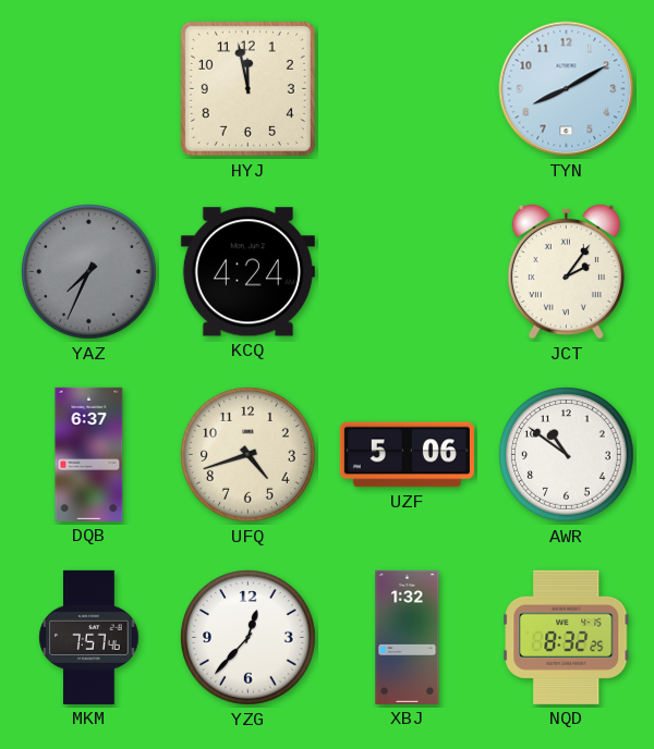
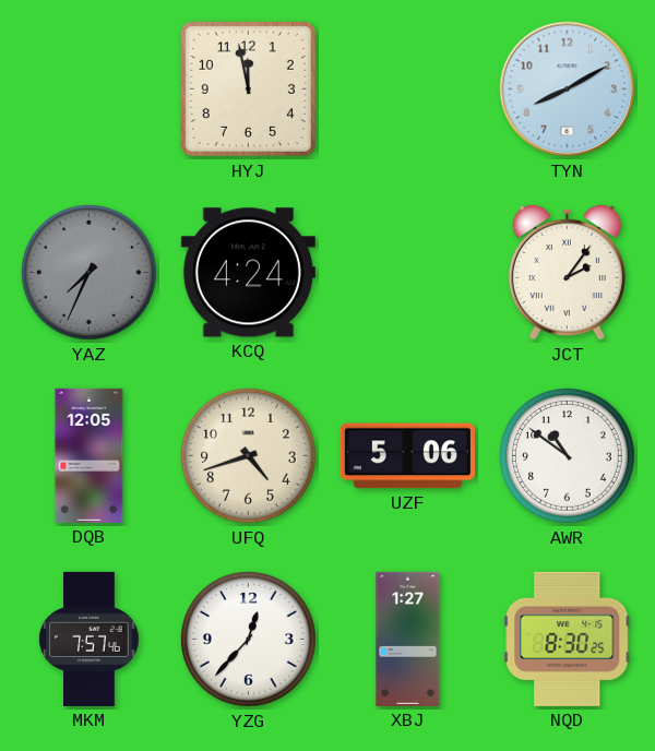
DQB: 6:37 -> 12:05 (90, 455)
XBJ: 1:32 -> 1:27 (408, 639)
NQD: 8:32 -> 8:30 (568, 639)
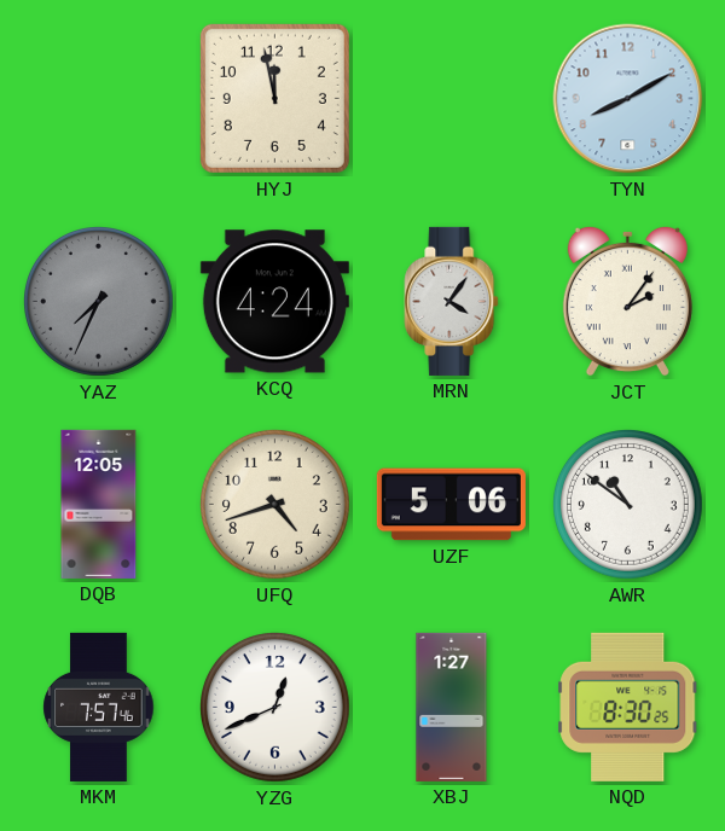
MRN: none -> 4:06 (452, 301)
YZG: 12:37 -> 12:41 (275, 708)
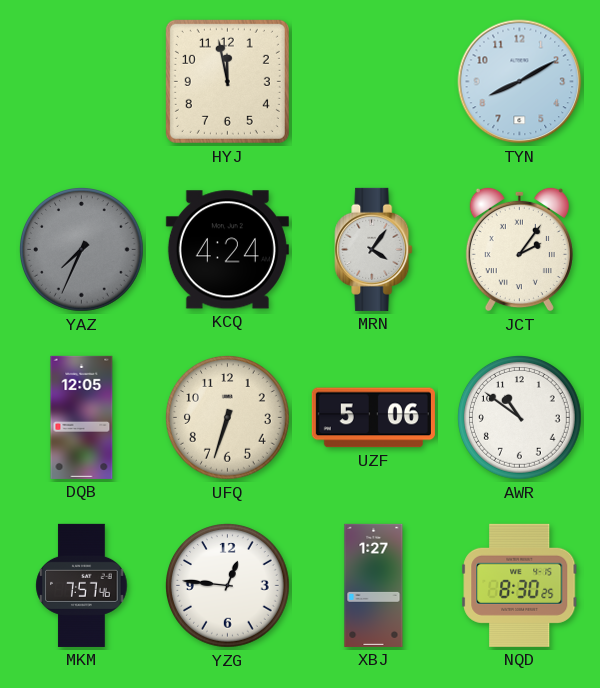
UFQ: 4:42 -> 6:33 (228, 418)
YZG: 12:41 -> 12:46 (228, 586)
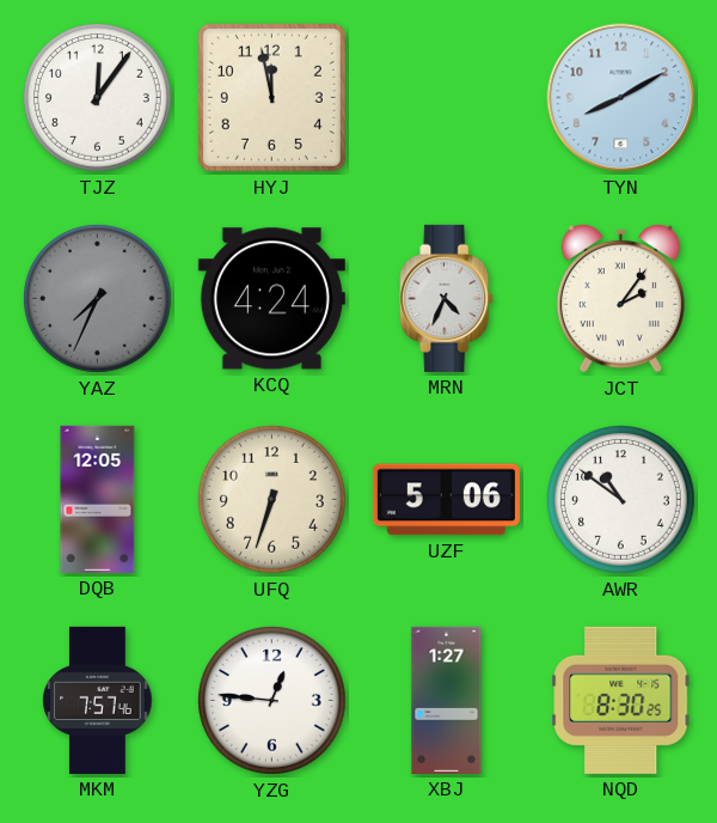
TJZ: none -> 12:06 (98, 98)
MRN: 4:06 -> 4:34 (447, 298)
